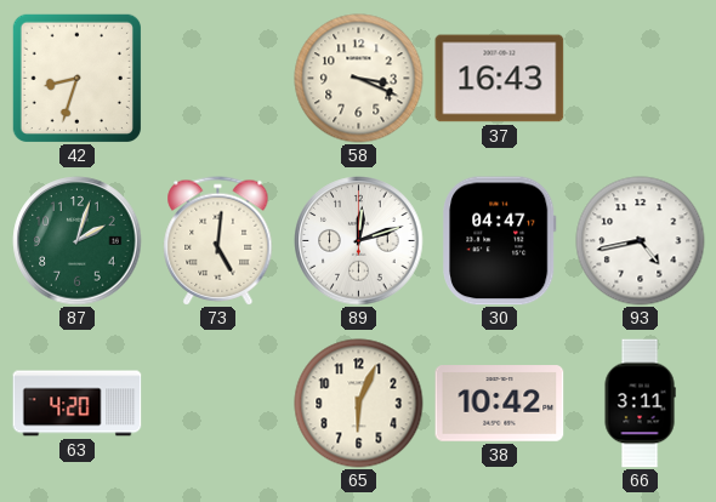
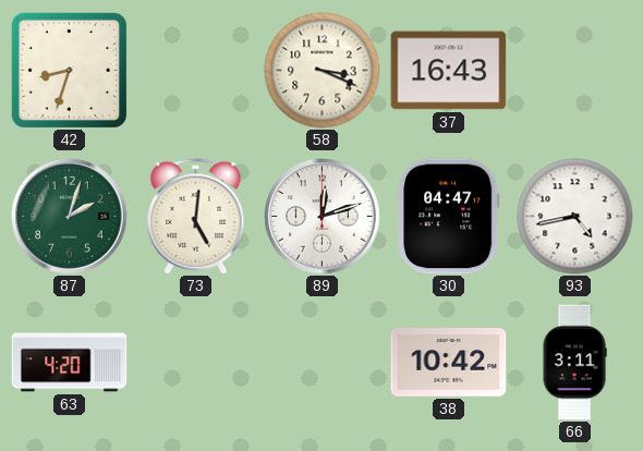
65: 6:04 -> none (359, 404)
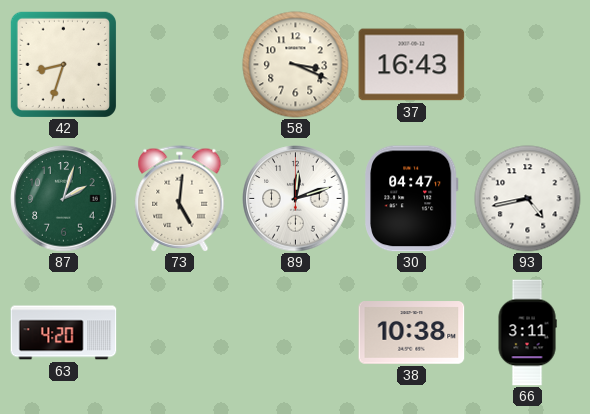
38: 10:42 -> 10:38 (412, 333)
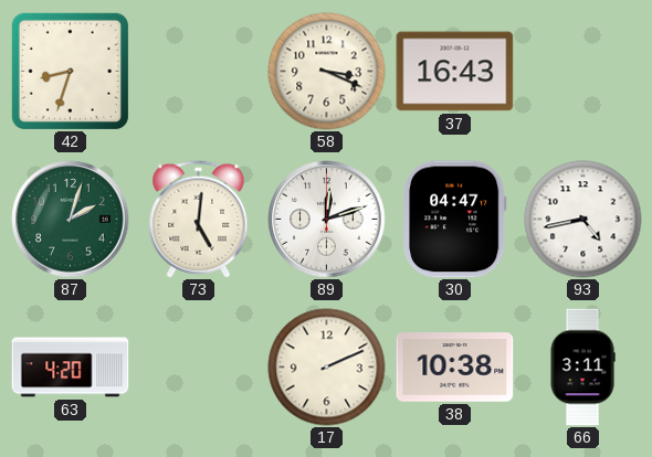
17: none -> 2:11 (327, 368)
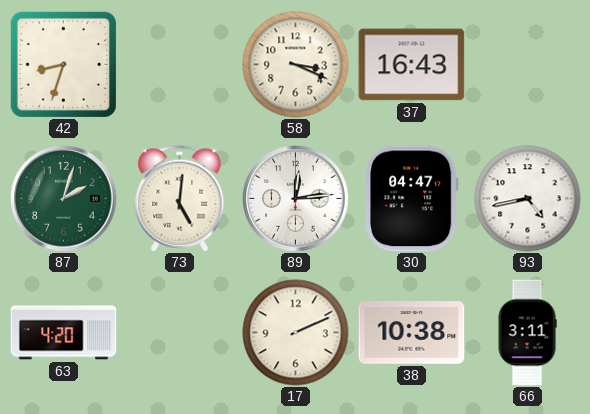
89: 12:12 -> 12:14 (296, 199)
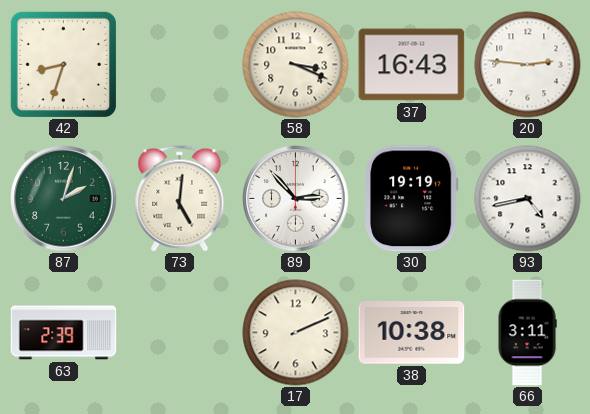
20: none -> 2:46 (528, 65)
89: 12:14 -> 2:53 (296, 199)
30: 04:47 -> 19:19 (412, 199)
63: 4:20 -> 2:39 (64, 333)
